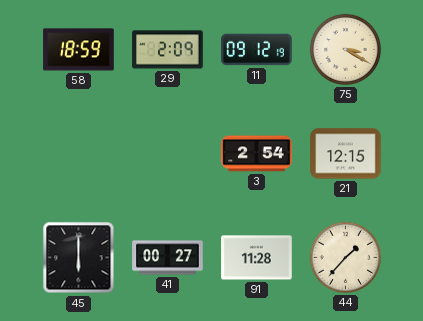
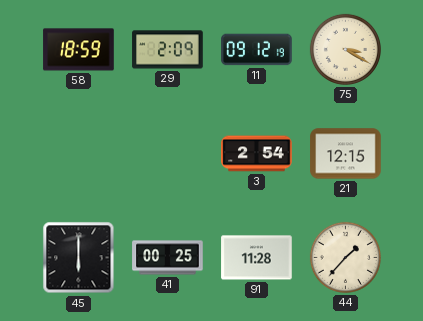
41: 00:27 -> 00:25 (168, 258)
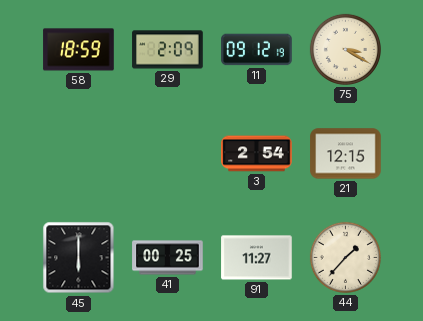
91: 11:28 -> 11:27 (257, 258)
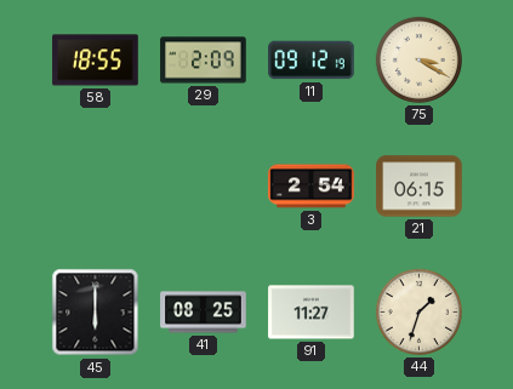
58: 18:59 -> 18:55 (96, 61)
21: 12:15 -> 06:15 (420, 187)
41: 00:25 -> 08:25 (204, 313)
44: 1:37 -> 1:33 (418, 311)
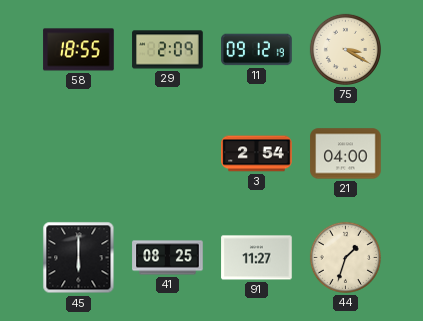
21: 06:15 -> 04:00 (346, 154)
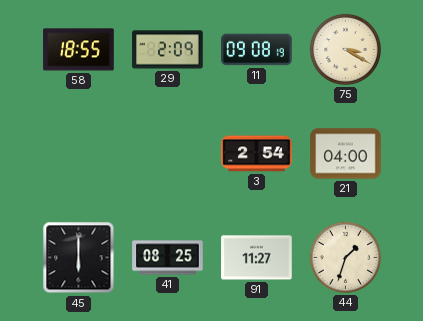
11: 09:12 -> 09:08 (257, 50)
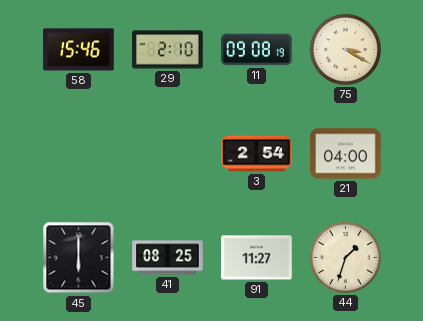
58: 18:55 -> 15:46 (79, 50)
29: 2:09 -> 2:10 (168, 50)
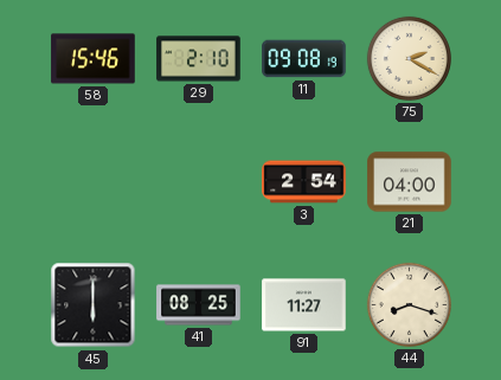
75: 3:20 -> 2:20 (409, 58)
44: 1:33 -> 8:18 (409, 304)
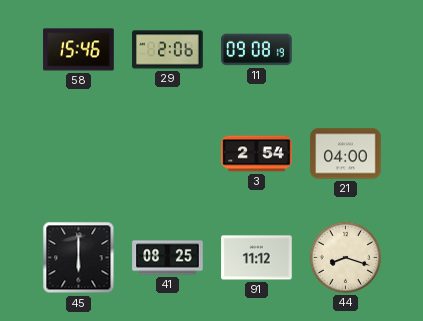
29: 2:10 -> 2:06 (168, 50)
75: 2:20 -> none (409, 58)
91: 11:27 -> 11:12 (257, 258)
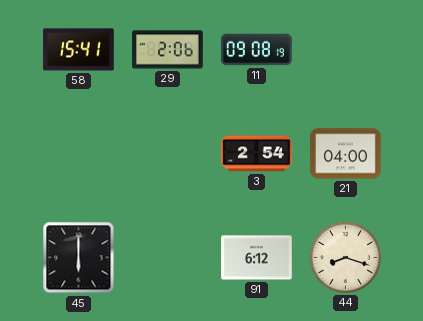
58: 15:46 -> 15:41 (79, 50)
41: 08:25 -> none (168, 258)
91: 11:12 -> 6:12 (257, 258)
